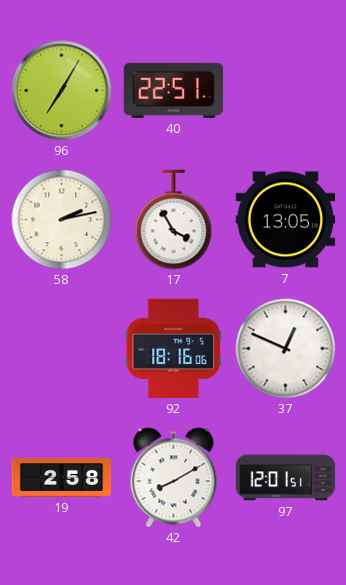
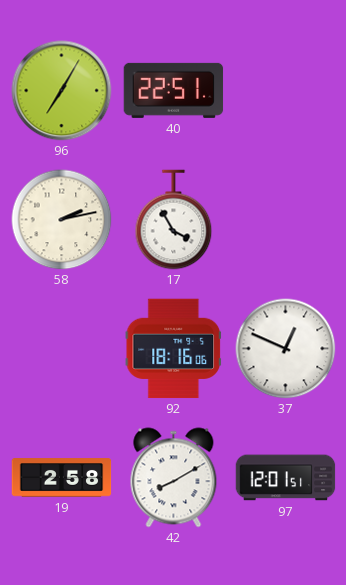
7: 13:05 -> none (286, 220)
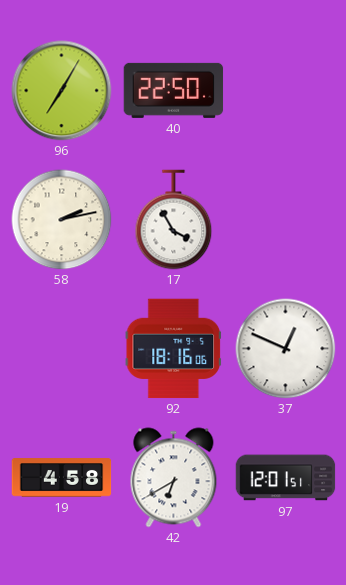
40: 22:51 -> 22:50 (174, 90)
19: 2:58 -> 4:58 (62, 478)
42: 8:10 -> 6:40 (174, 478)
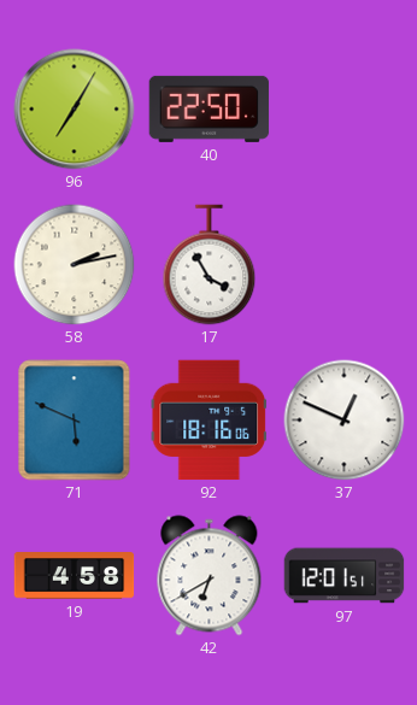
71: none -> 5:49 (75, 421)
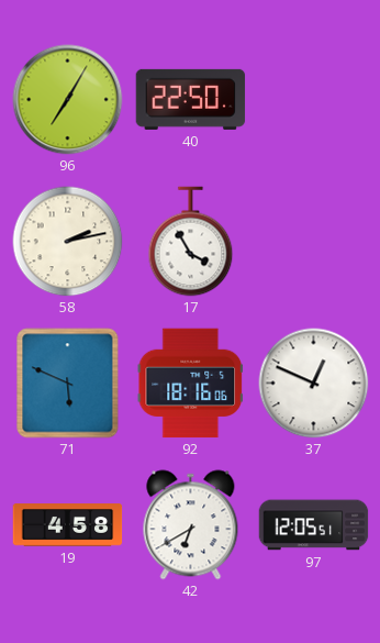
97: 12:01 -> 12:05 (314, 525)
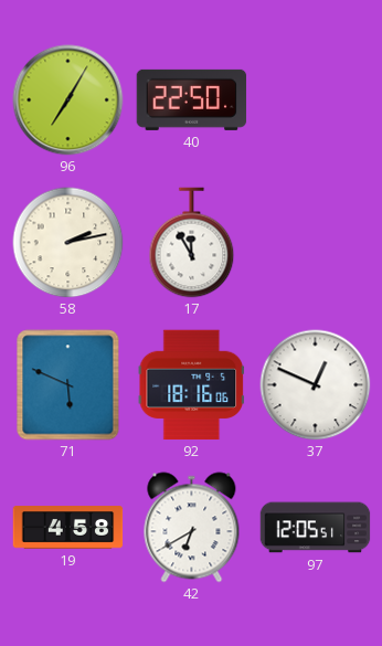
17: 3:55 -> 11:55 (192, 243)
